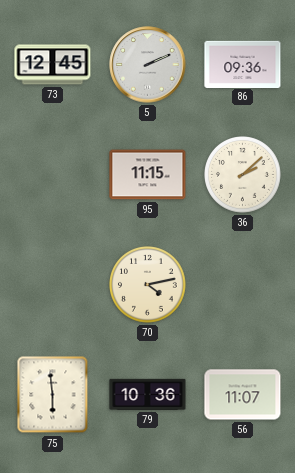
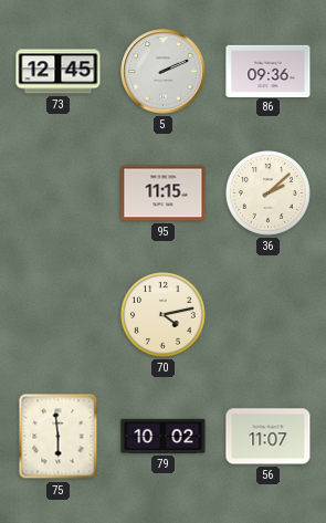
79: 10:36 -> 10:02 (164, 436)
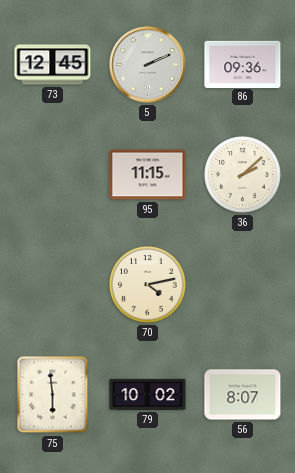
56: 11:07 -> 8:07 (243, 395)
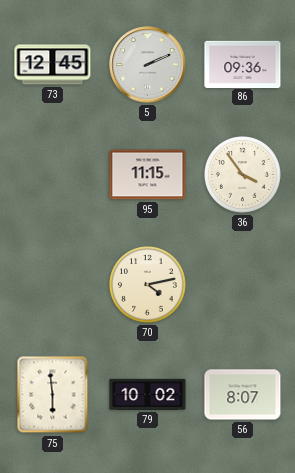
36: 2:08 -> 3:54 (243, 175)
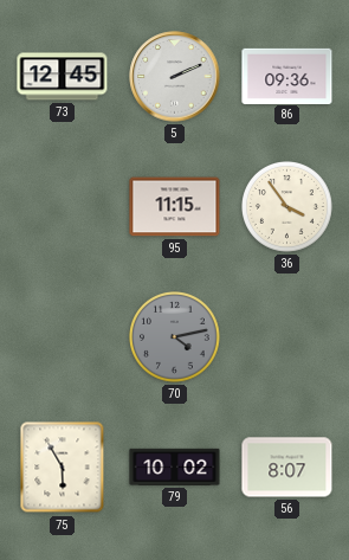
70 dial: cream -> grey (175, 337)
75: 5:59 -> 5:55 (63, 468)
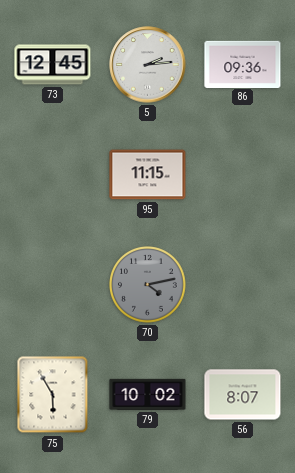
5: 2:11 -> 2:14 (148, 65)
36: 3:54 -> none (287, 207)
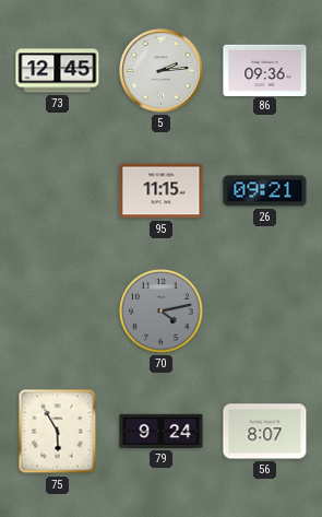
26: none -> 09:21 (265, 191)
79: 10:02 -> 9:24 (162, 431)
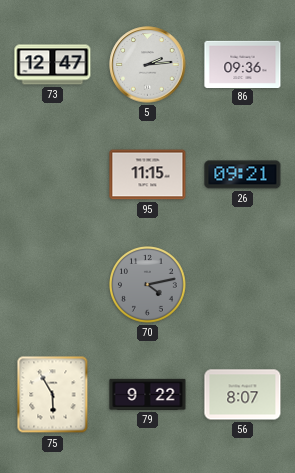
73: 12:45 -> 12:47 (53, 65)
79: 9:24 -> 9:22 (148, 394)
